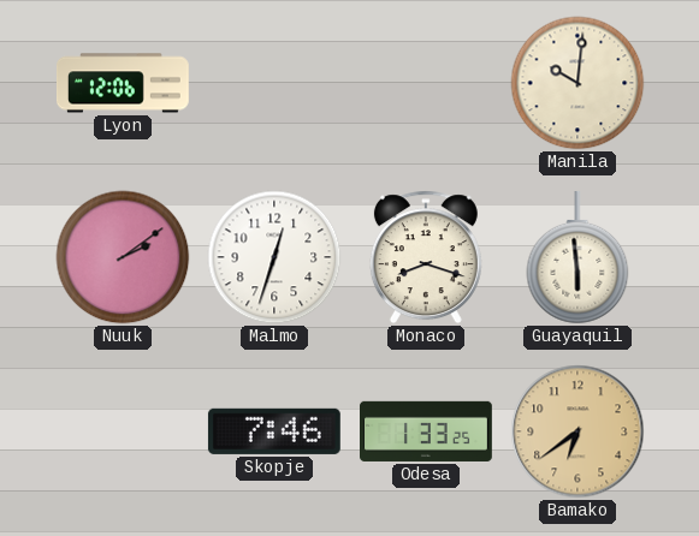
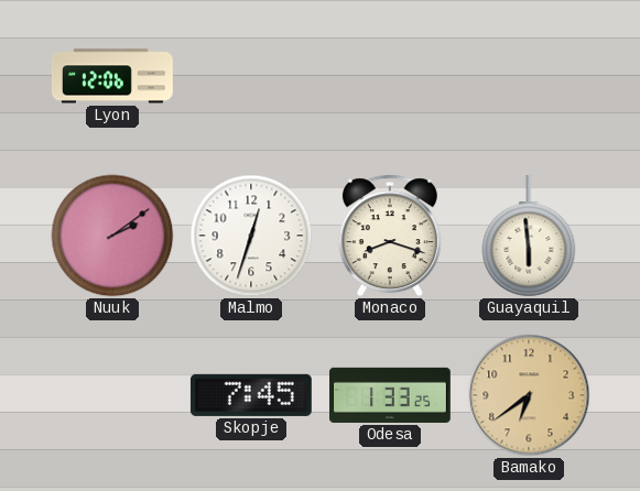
Manila: 10:01 -> none (577, 83)
Skopje: 7:46 -> 7:45 (251, 395)
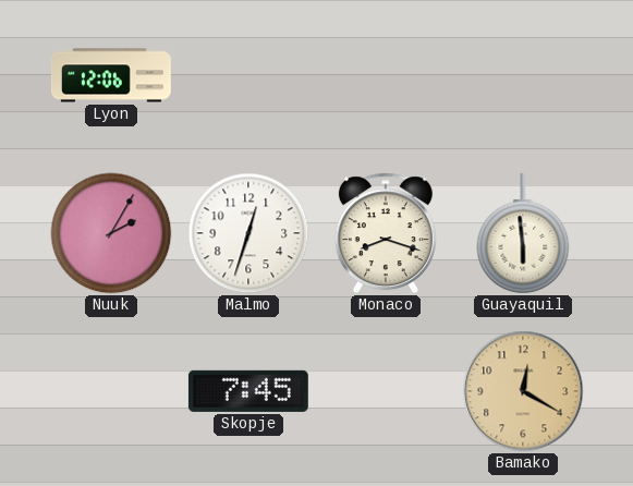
Nuuk: 2:09 -> 2:05 (111, 233)
Odesa: 1:33 -> none (391, 395)
Bamako: 6:39 -> 12:20 (523, 391)
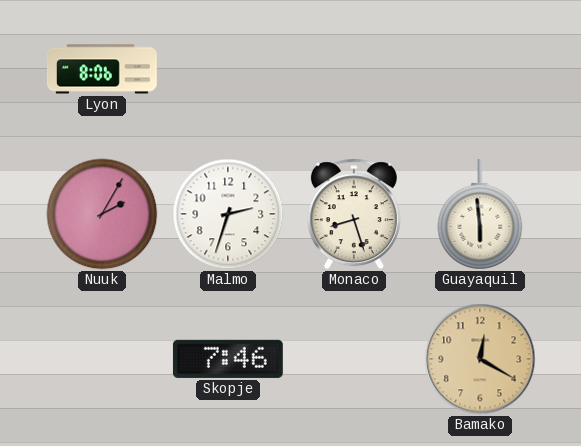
Lyon: 12:06 -> 8:06 (103, 69)
Malmo: 12:33 -> 2:33 (228, 214)
Monaco: 8:18 -> 8:27 (354, 214)
Skopje: 7:45 -> 7:46 (228, 359)
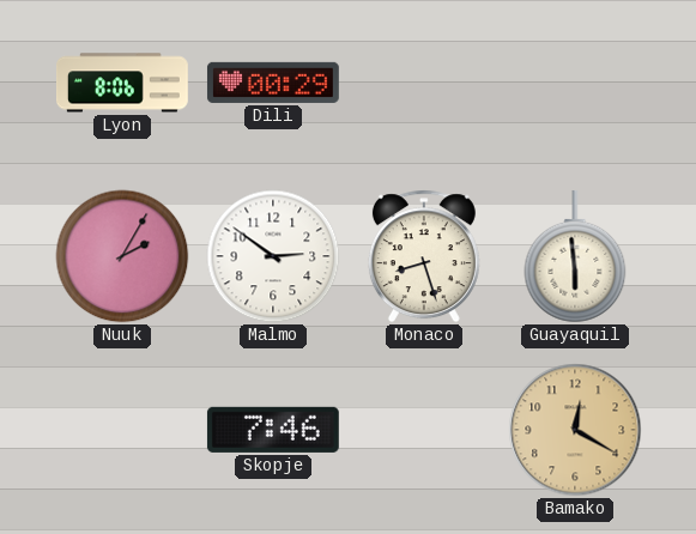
Dili: none -> 00:29 (273, 83)
Malmo: 2:33 -> 2:51 (273, 256)
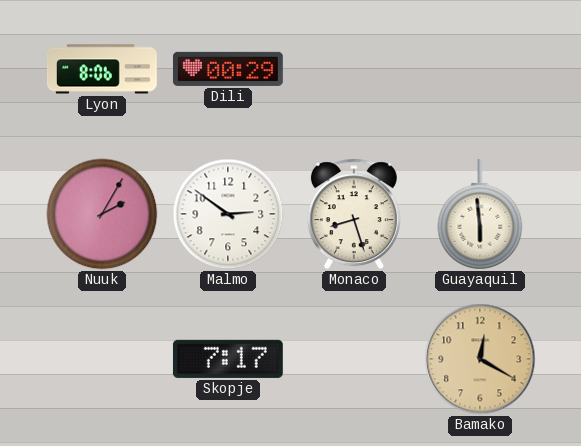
Skopje: 7:46 -> 7:17 (228, 359)
